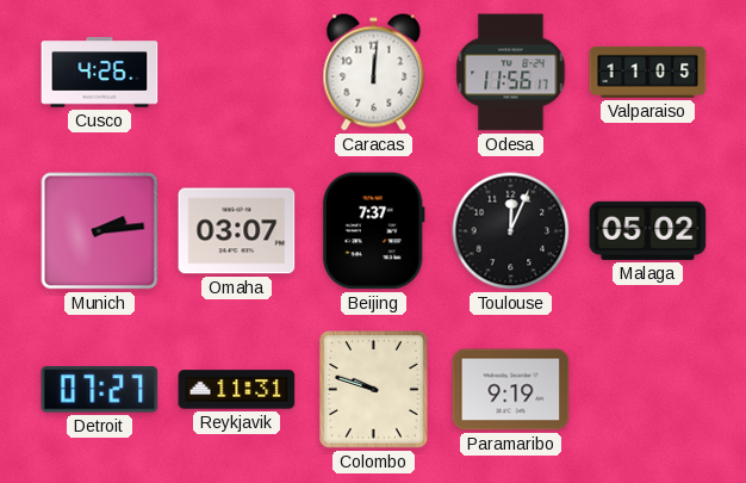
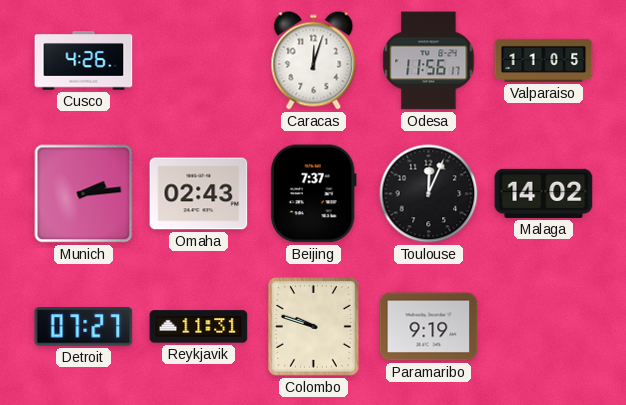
Caracas: 12:01 -> 12:03 (314, 61)
Omaha: 03:07 -> 02:43 (199, 194)
Malaga: 05:02 -> 14:02 (544, 193)
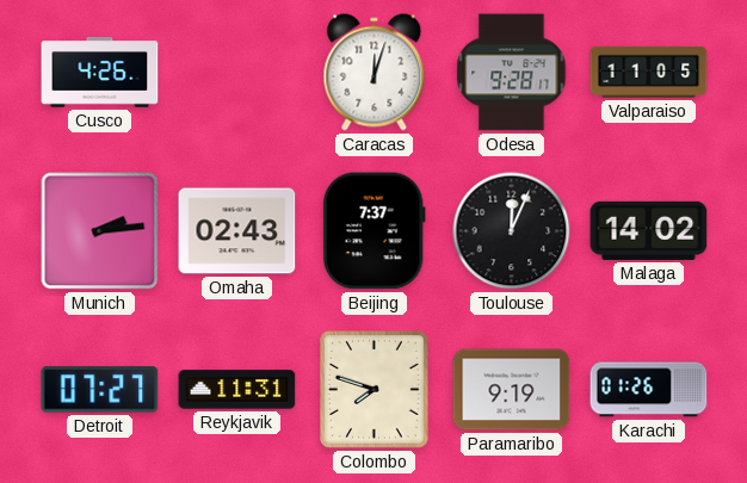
Odesa: 11:56 -> 9:28 (512, 73)
Colombo: 9:48 -> 7:48 (375, 390)
Karachi: none -> 01:26 (649, 390)
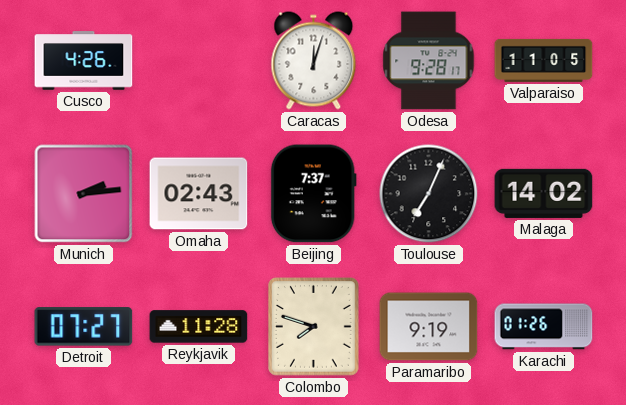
Toulouse: 12:04 -> 7:04 (429, 194)
Reykjavik: 11:31 -> 11:28 (199, 327)
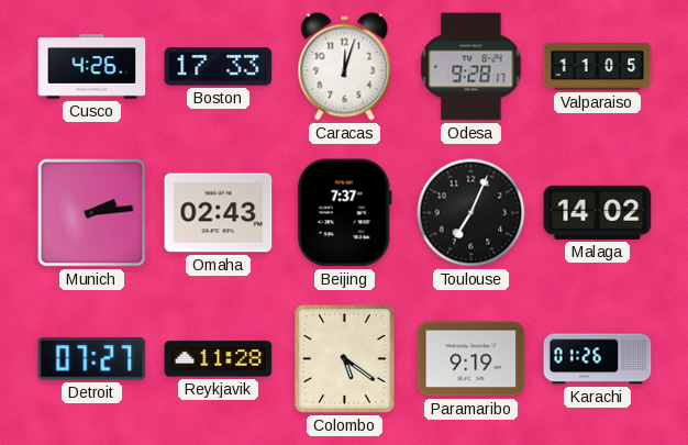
Boston: none -> 17:33 (219, 67)
Colombo: 7:48 -> 5:21 (345, 359)
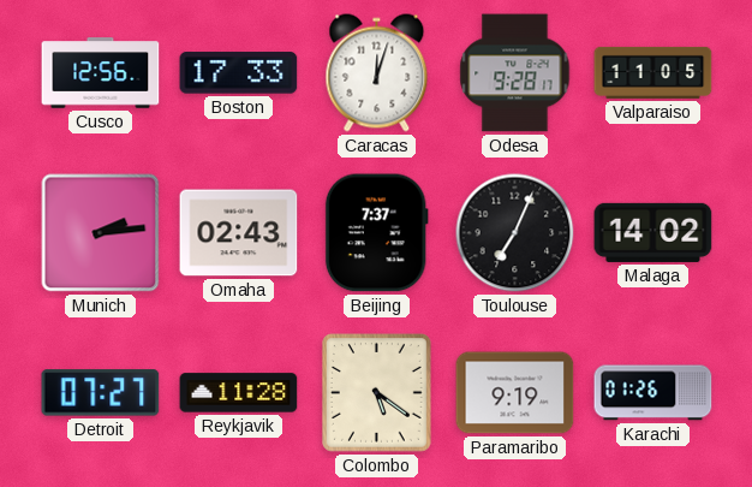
Cusco: 4:26 -> 12:56 (101, 73)
